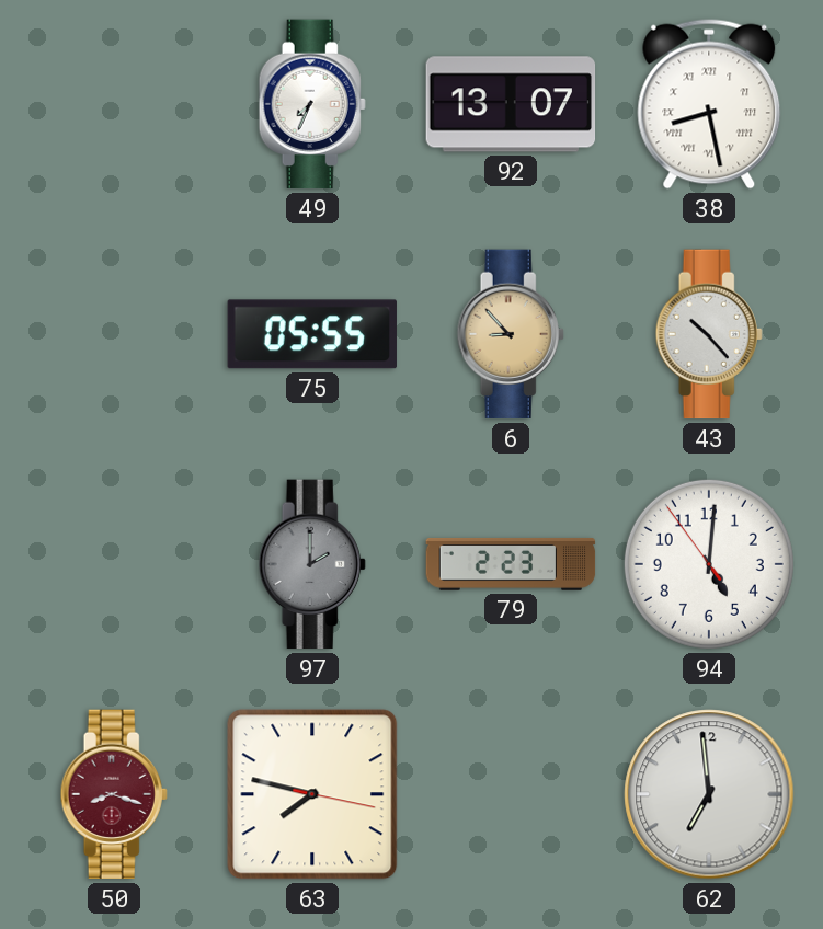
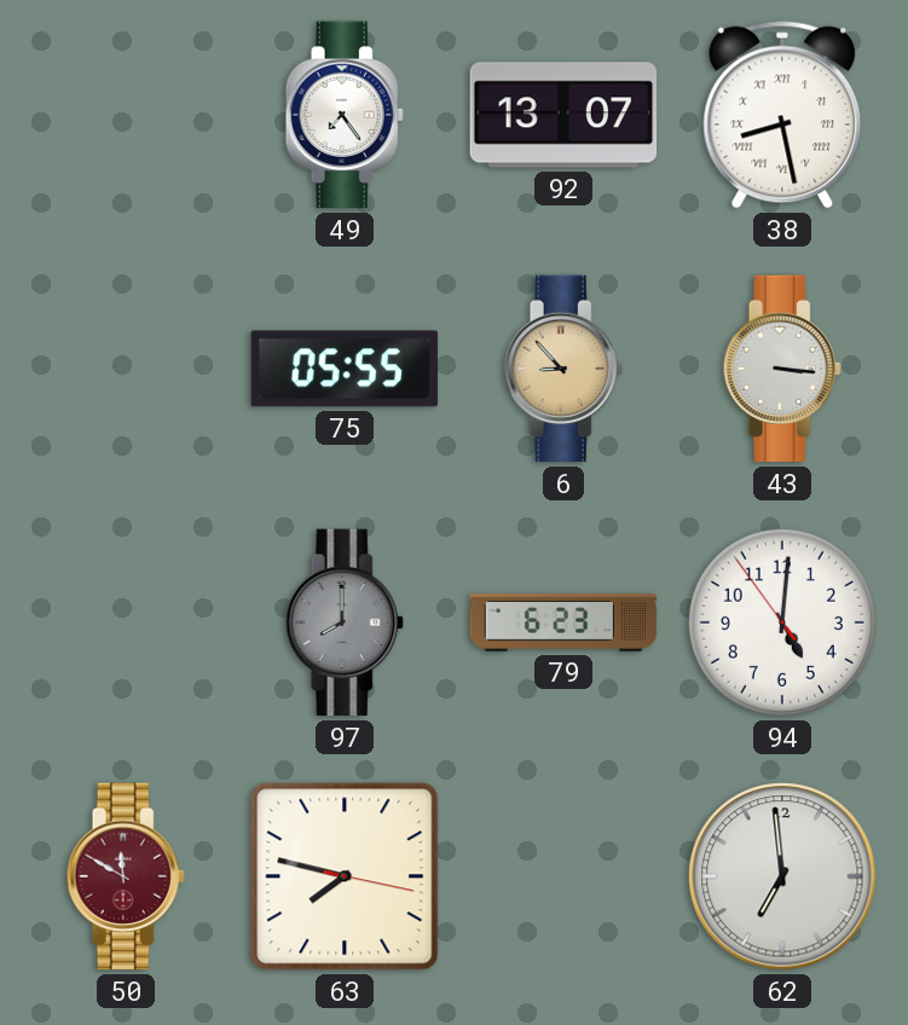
49: 7:34 -> 7:24 (345, 115)
43: 10:23 -> 3:16 (782, 369)
97: 2:00 -> 8:00 (345, 622)
79: 2:23 -> 6:23 (563, 622)
50: 8:18 -> 11:50 (126, 876)
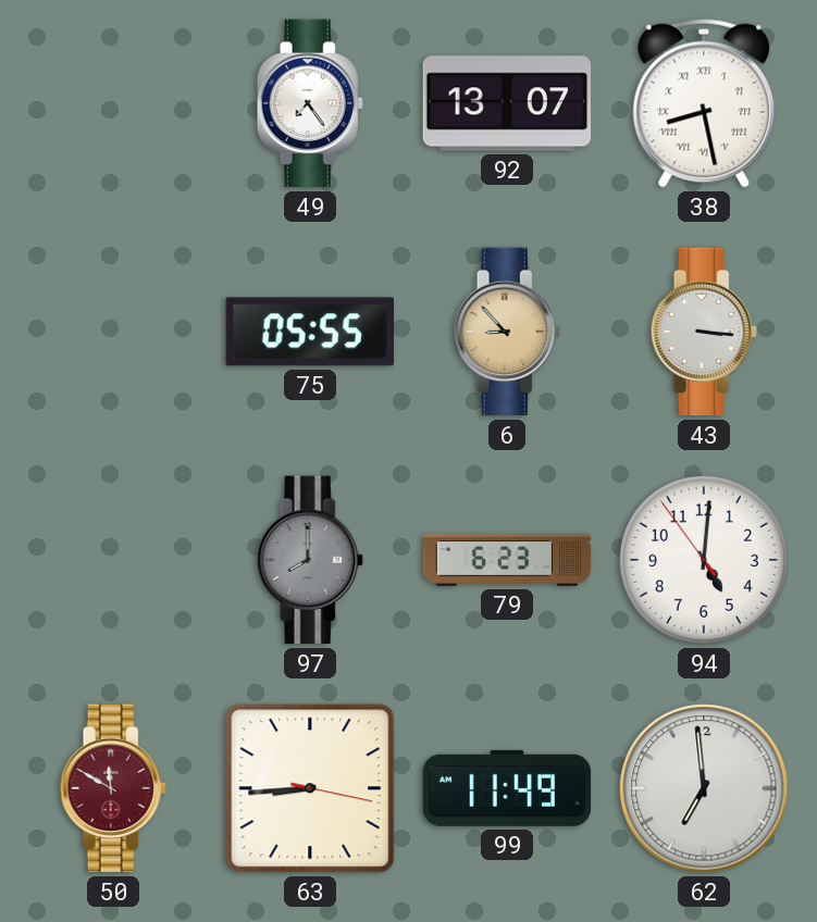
63: 7:47 -> 8:44 (310, 788)
99: none -> 11:49 (507, 788)
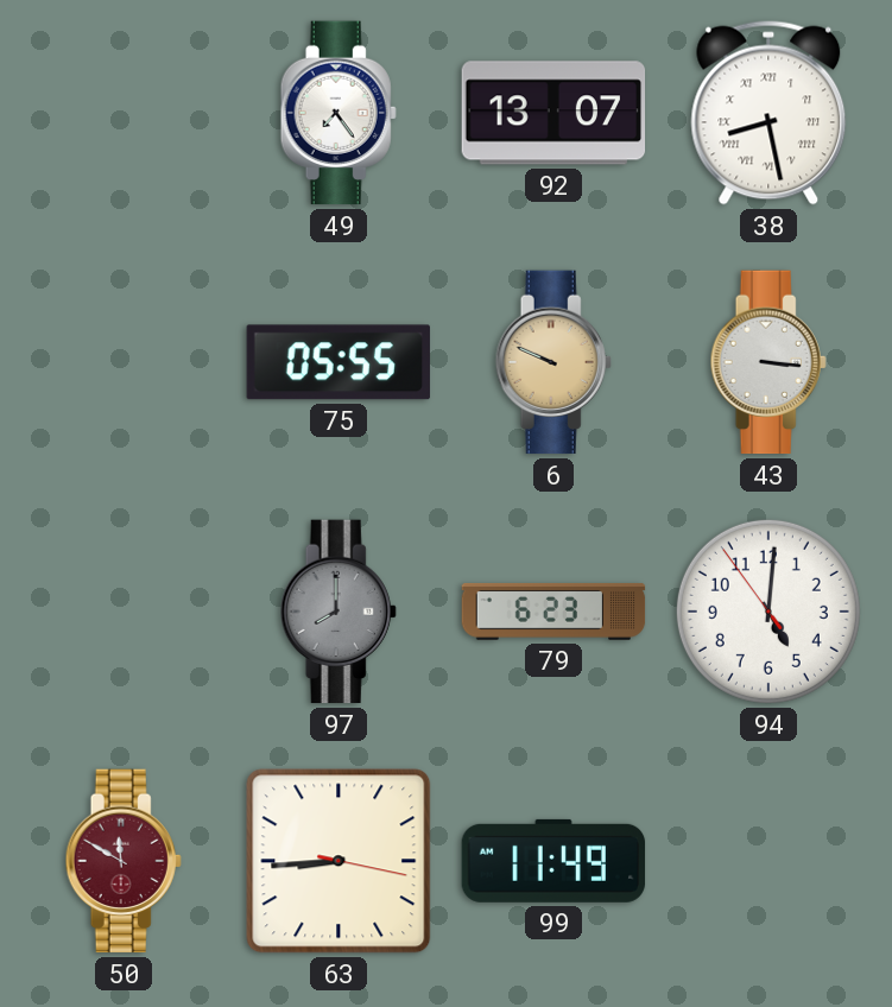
6: 8:53 -> 9:49 (553, 362)
62: 6:59 -> none (704, 788)
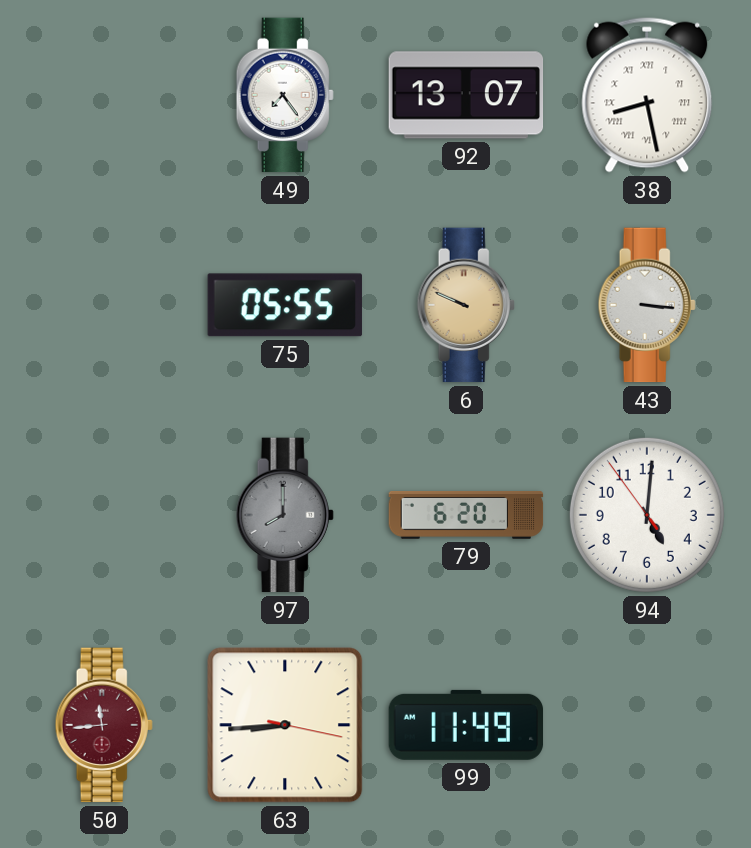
79: 6:23 -> 6:20 (466, 515)
50: 11:50 -> 11:44 (104, 725)
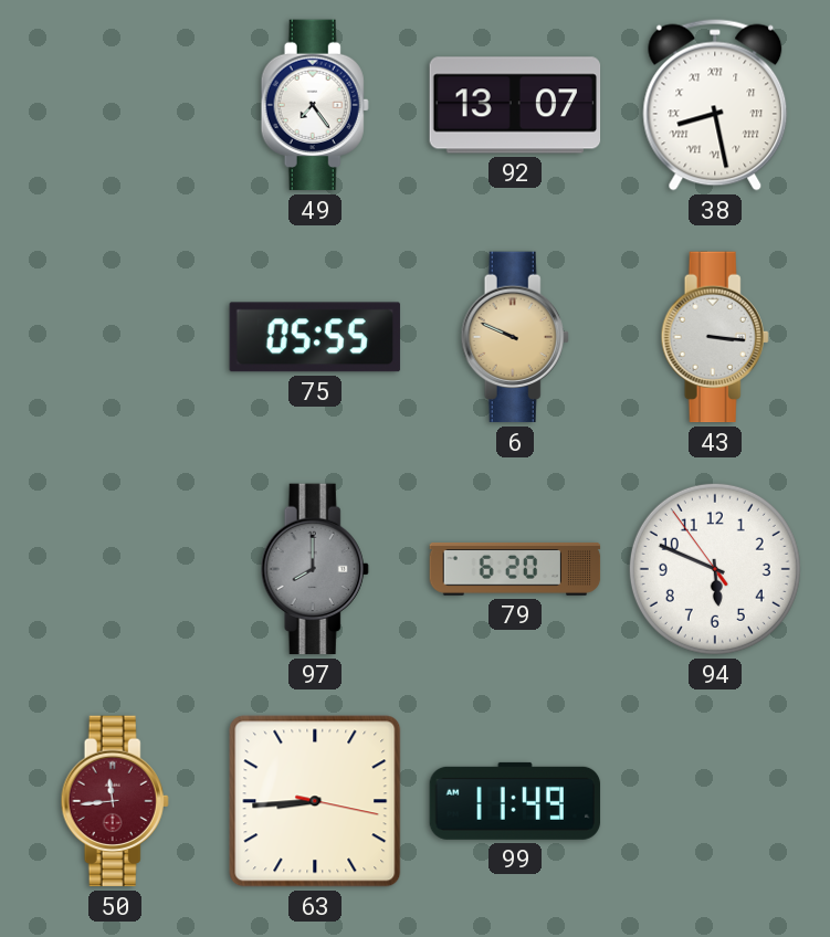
94: 5:00 -> 5:48 (715, 569)
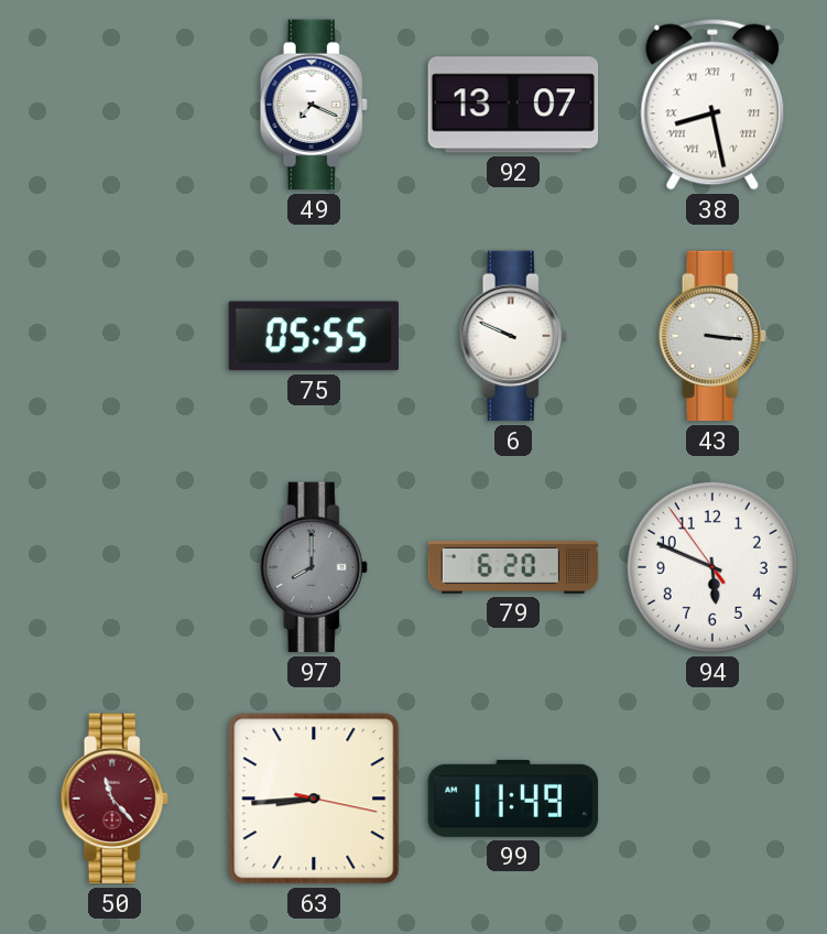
49: 7:24 -> 7:19 (314, 105)
6 dial: champagne -> white (513, 336)
50: 11:44 -> 11:23 (115, 799)
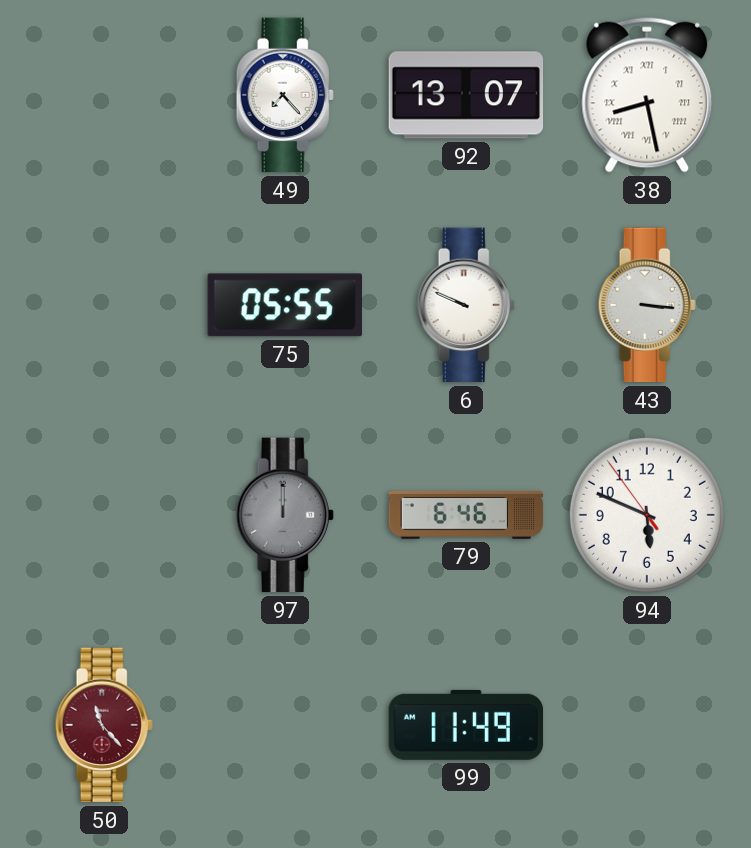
49: 7:19 -> 7:23 (285, 95)
97: 8:00 -> 12:00 (285, 515)
79: 6:20 -> 6:46 (466, 515)
63: 8:44 -> none (314, 799)
